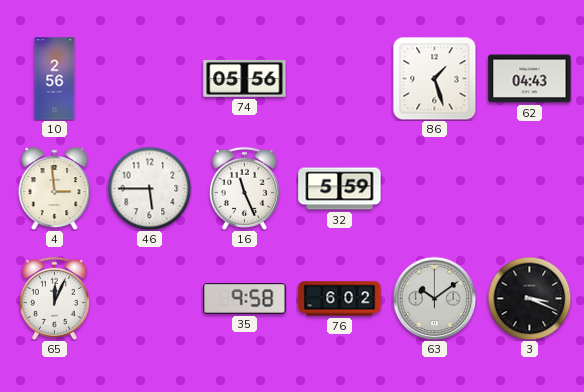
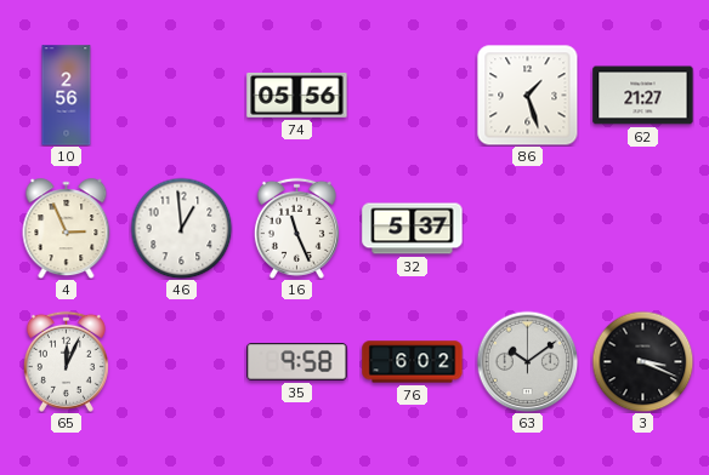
62: 04:43 -> 21:27 (643, 96)
4: 2:59 -> 2:56 (67, 229)
46: 5:45 -> 12:59 (181, 228)
32: 5:59 -> 5:37 (413, 229)
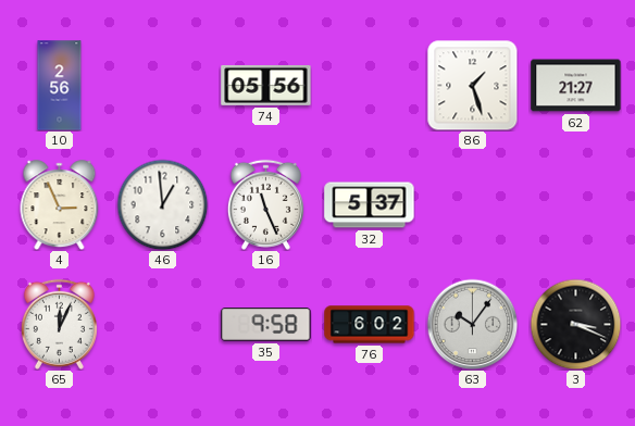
63: 10:09 -> 10:06 (472, 324)
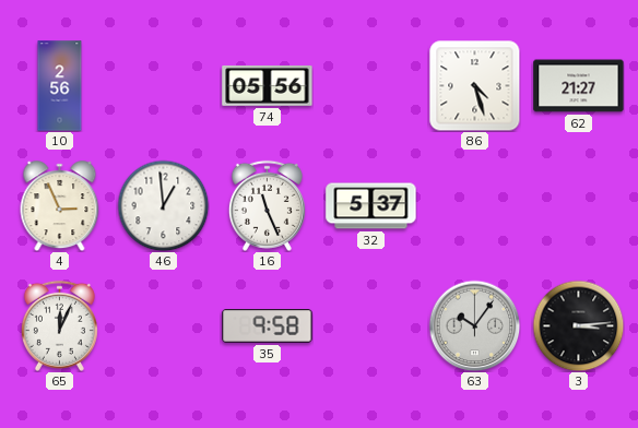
86: 1:27 -> 4:27 (474, 86)
76: 6:02 -> none (370, 325)
3: 3:19 -> 3:14 (578, 325)
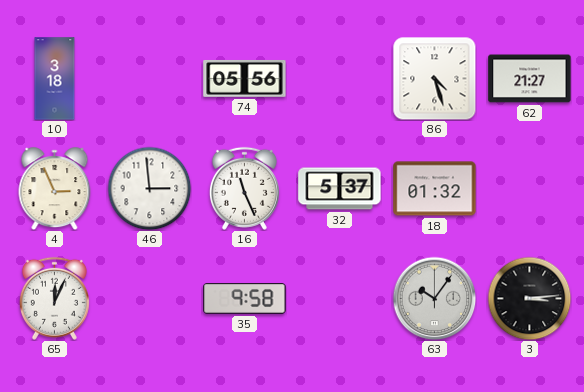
10: 2:56 -> 3:18 (55, 79)
46: 12:59 -> 2:59 (149, 188)
18: none -> 01:32 (435, 189)
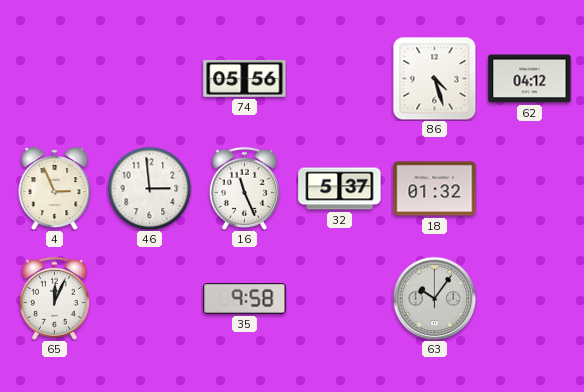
10: 3:18 -> none (55, 79)
62: 21:27 -> 04:12 (530, 79)
3: 3:14 -> none (529, 298)
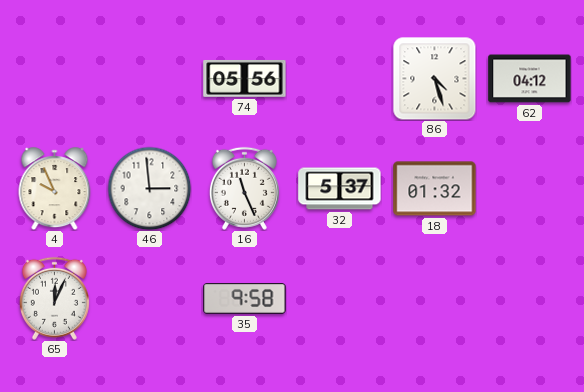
4: 2:56 -> 9:56 (55, 189)
63: 10:06 -> none (434, 298)
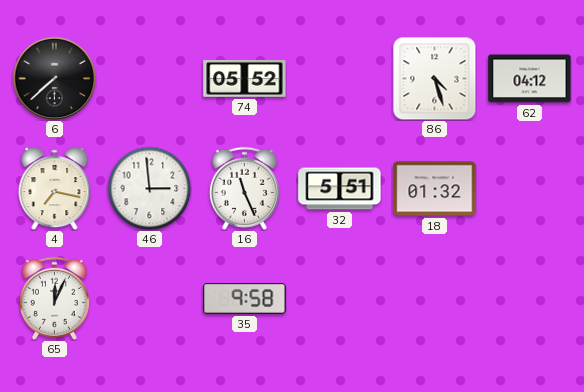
6: none -> 7:38 (54, 78)
74: 05:56 -> 05:52 (245, 78)
4: 9:56 -> 7:17 (55, 189)
32: 5:37 -> 5:51 (340, 189)
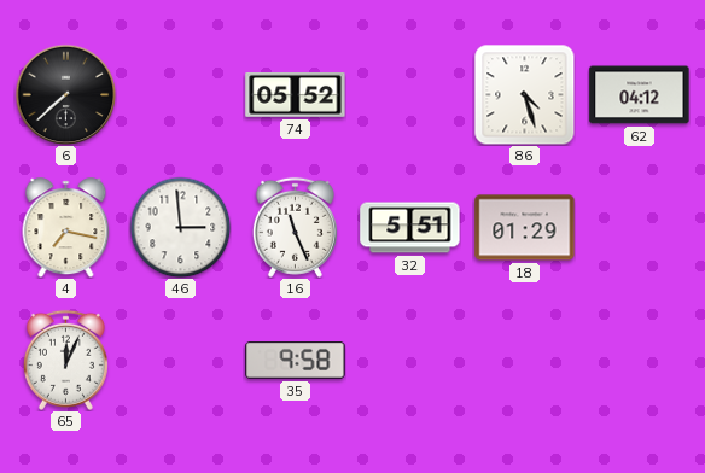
18: 01:32 -> 01:29 (525, 228)
